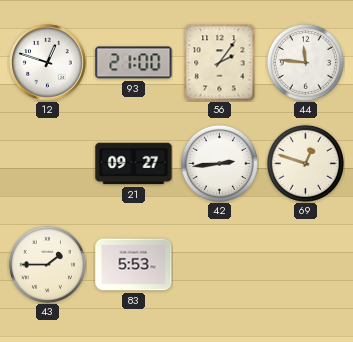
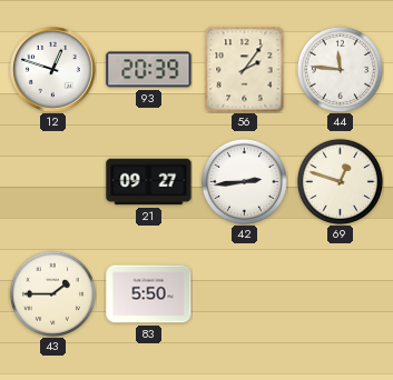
93: 21:00 -> 20:39 (149, 70)
83: 5:53 -> 5:50 (149, 294)
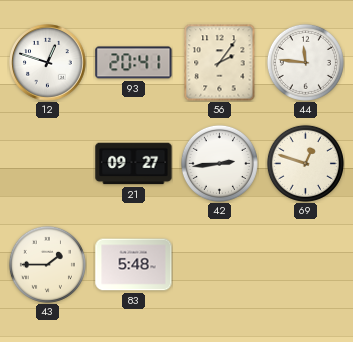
93: 20:39 -> 20:41 (134, 63)
83: 5:50 -> 5:48 (134, 265)
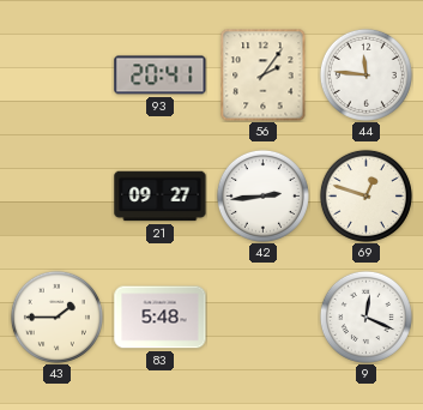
12: 12:48 -> none (48, 63)
9: none -> 12:19 (365, 316)
